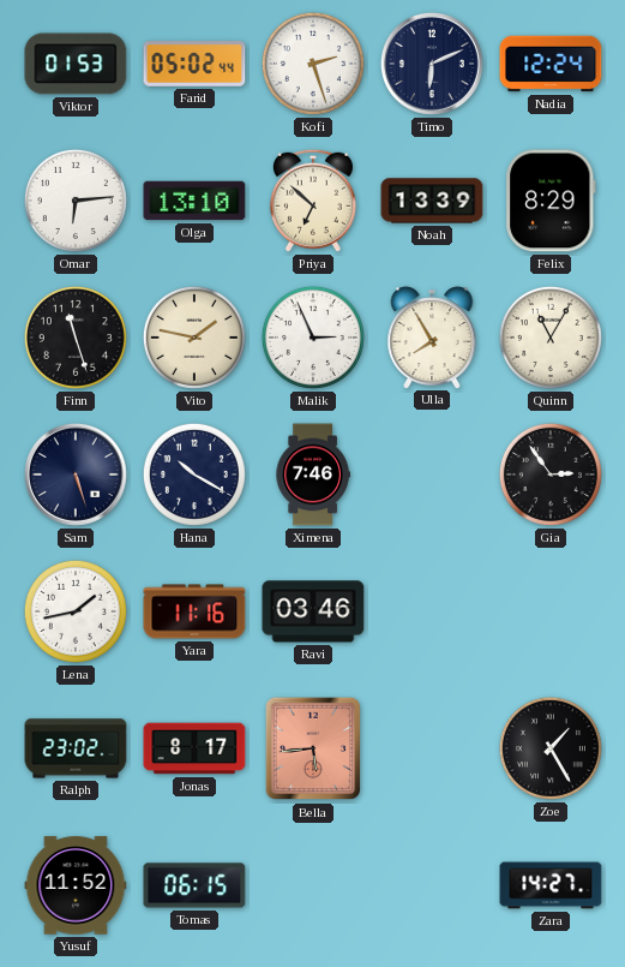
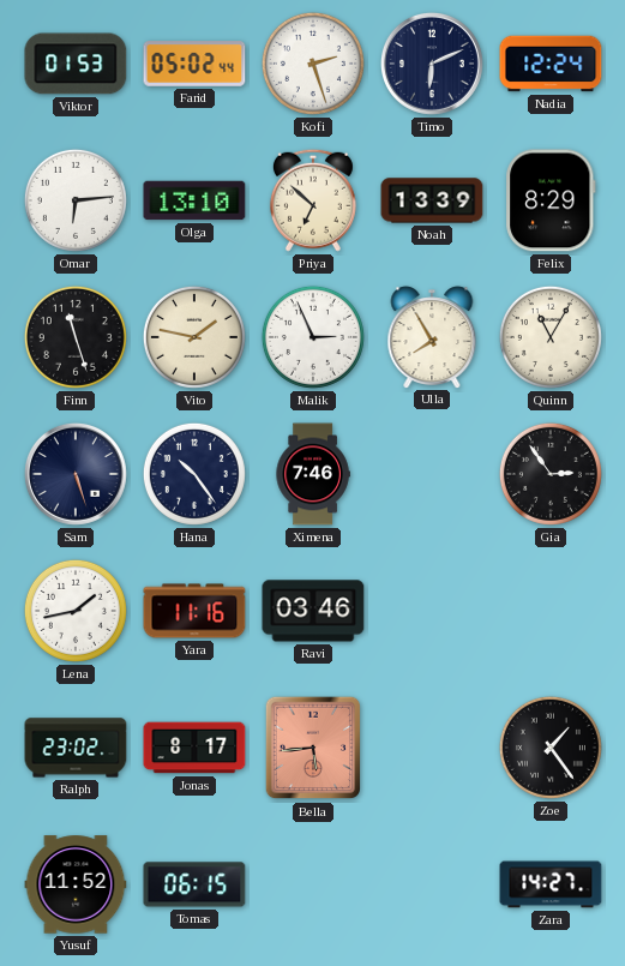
Hana: 10:20 -> 10:24 (194, 474)
Zoe: 1:25 -> 1:24 (551, 748)
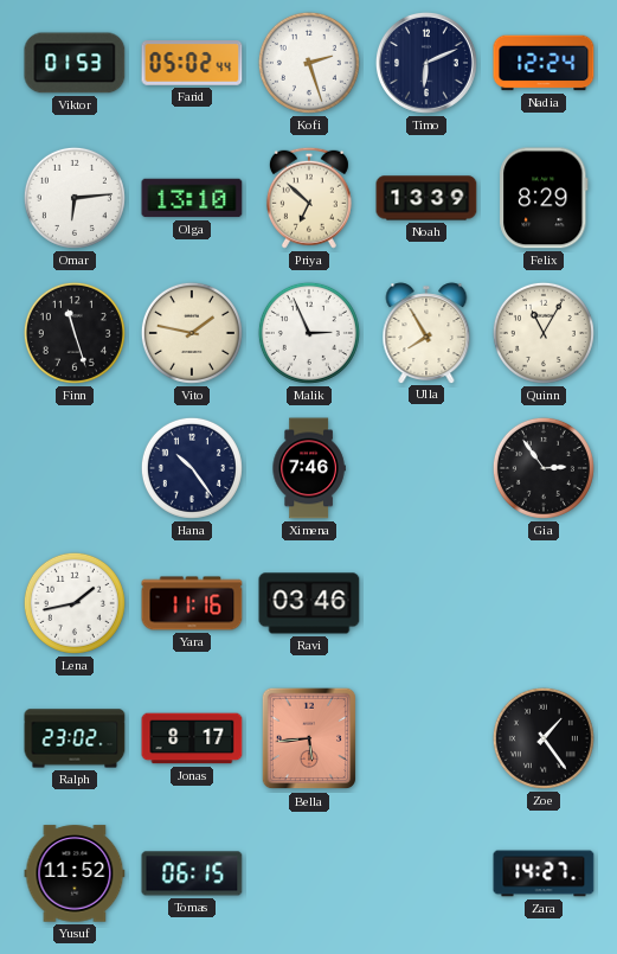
Sam: 5:27 -> none (76, 474)
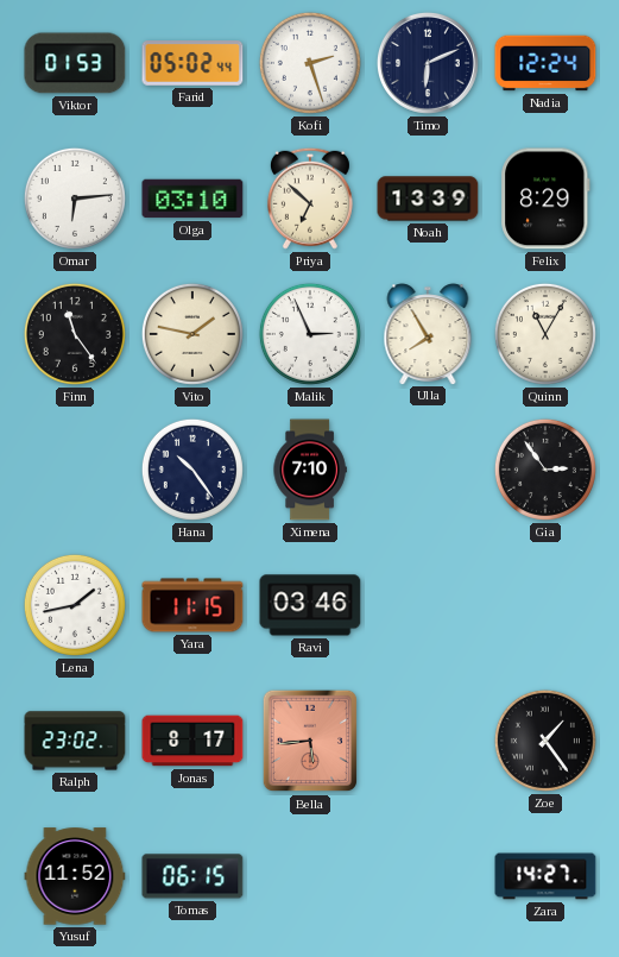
Olga: 13:10 -> 03:10 (192, 199)
Finn: 11:27 -> 11:24 (75, 334)
Ximena: 7:46 -> 7:10 (310, 470)
Yara: 11:16 -> 11:15 (192, 605)
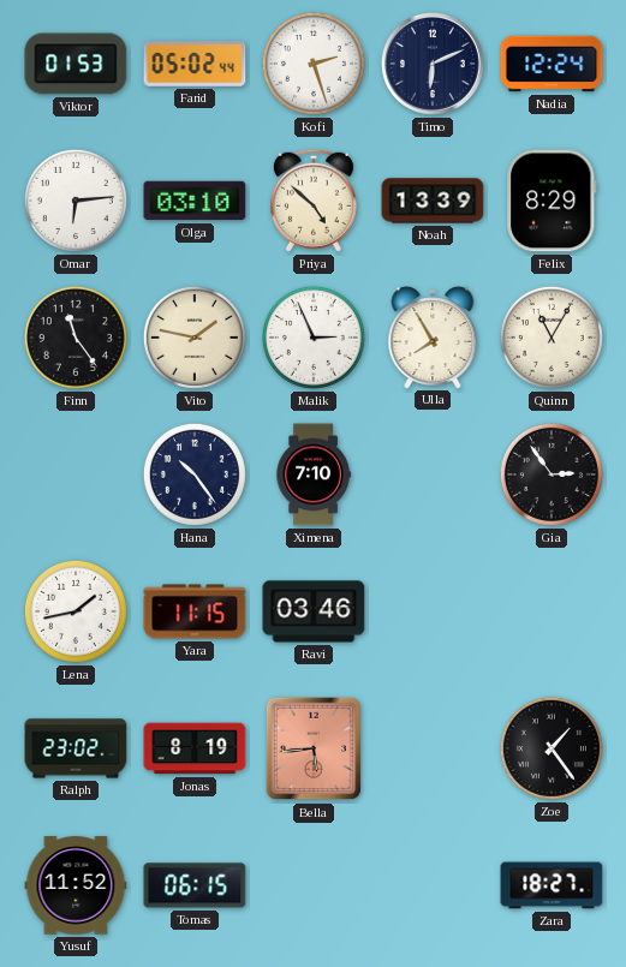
Priya: 6:52 -> 4:52 (314, 201)
Jonas: 8:17 -> 8:19 (195, 748)
Zara: 14:27 -> 18:27 (552, 885)
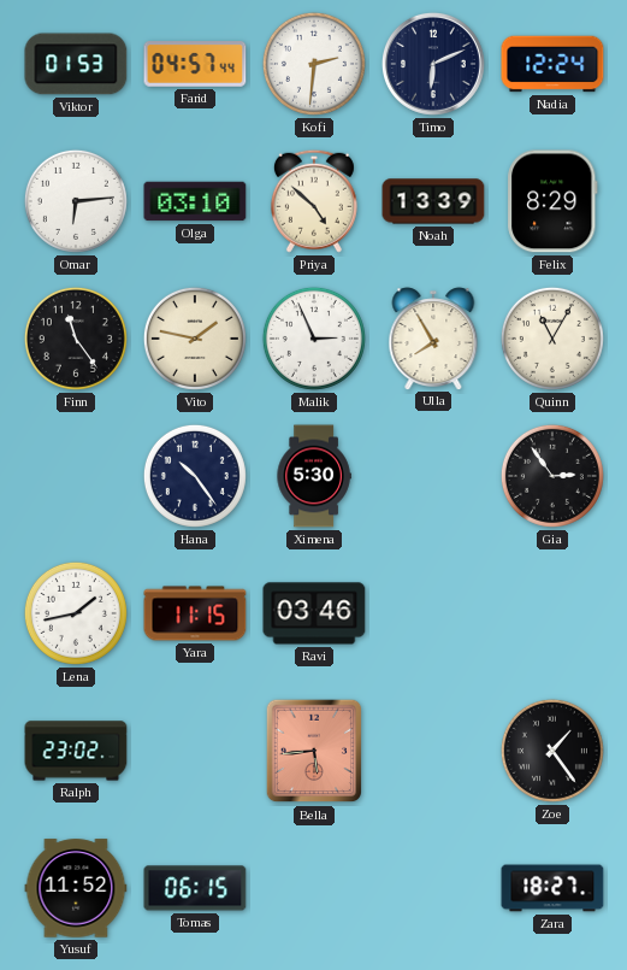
Farid: 05:02 -> 04:57 (195, 64)
Kofi: 2:27 -> 2:31 (314, 64)
Ximena: 7:10 -> 5:30 (314, 476)
Jonas: 8:19 -> none (195, 748)
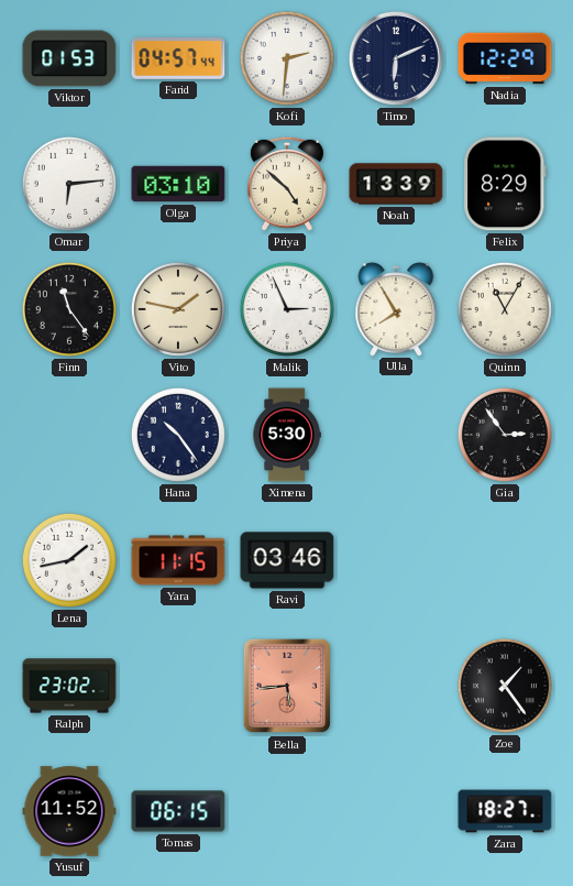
Nadia: 12:24 -> 12:29 (505, 58)
